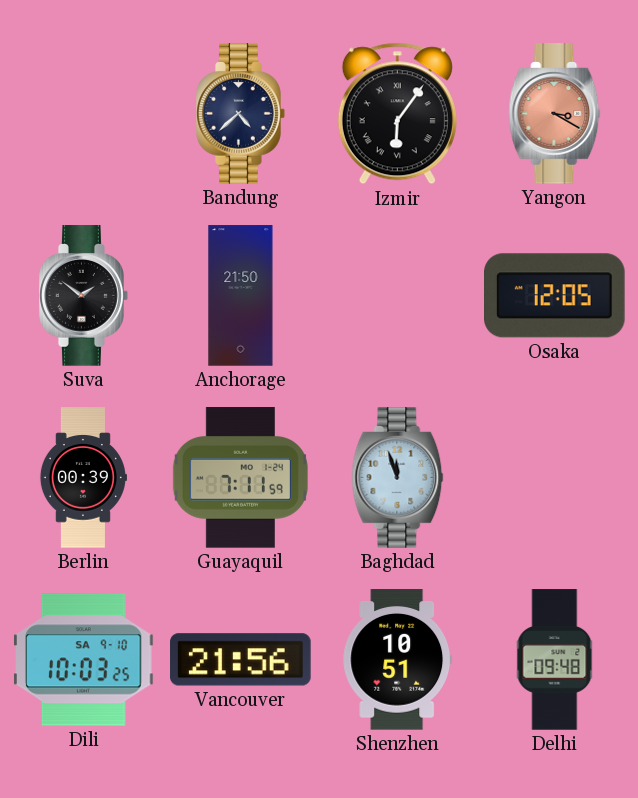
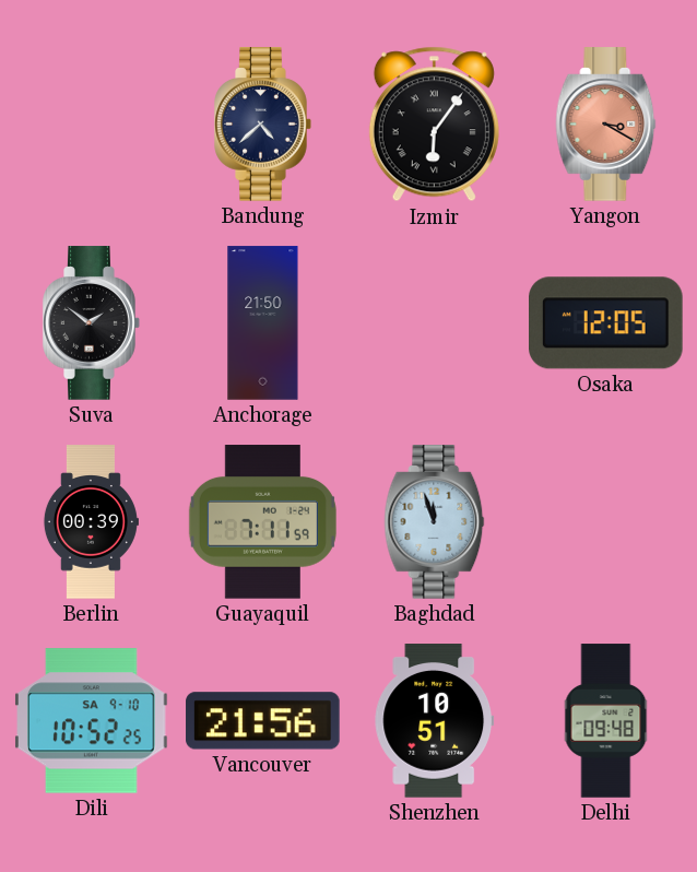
Dili: 10:03 -> 10:52 (92, 721)
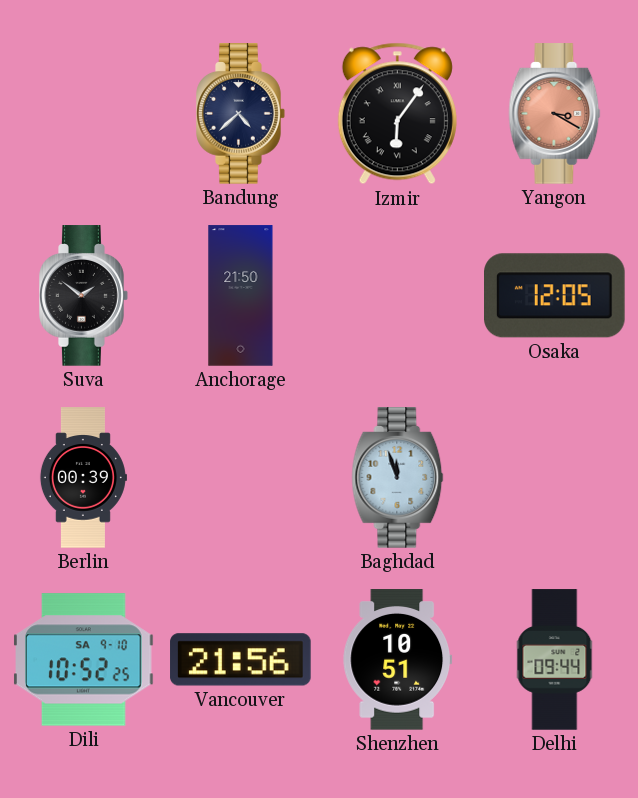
Guayaquil: 7:11 -> none (262, 522)
Delhi: 09:48 -> 09:44 (555, 660)
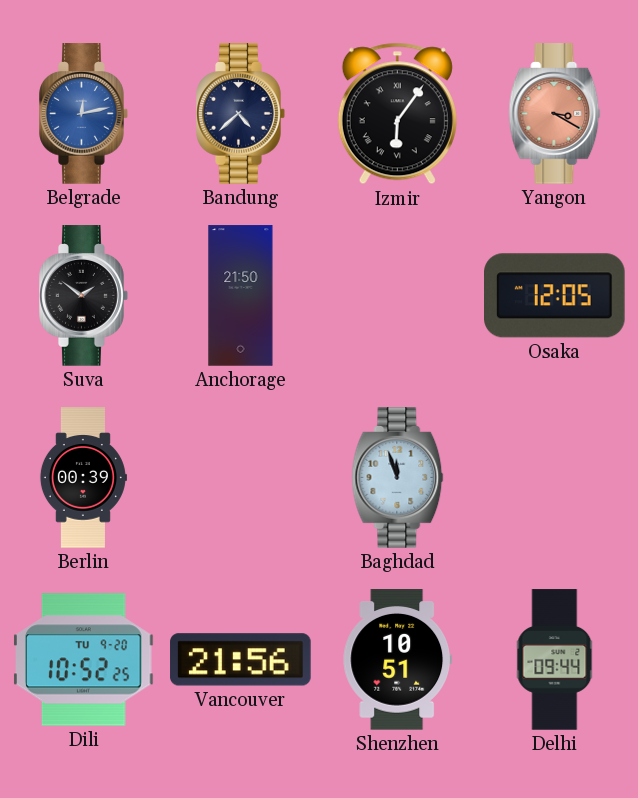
Belgrade: none -> 12:13 (84, 114)
Dili date: SA 9-10 -> TU 9-20 (84, 660)
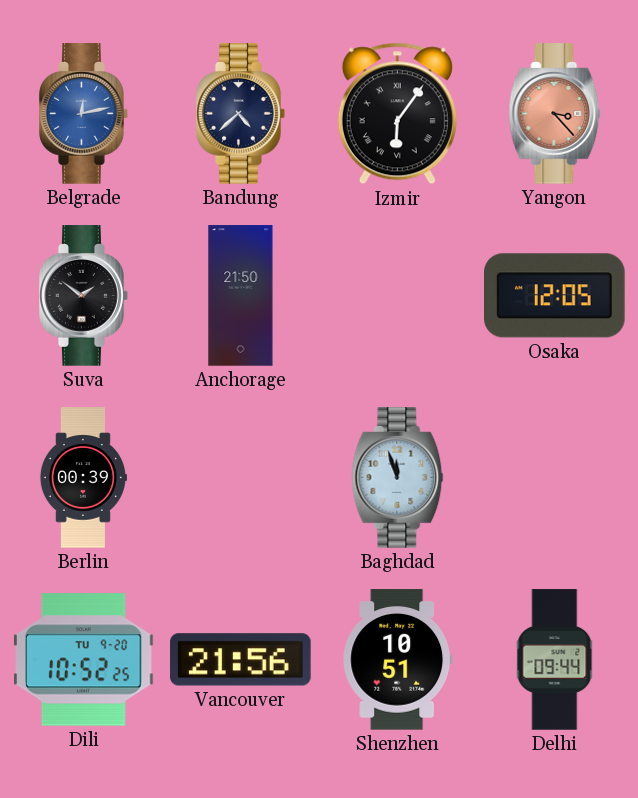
Yangon: 3:20 -> 3:23 (555, 114)
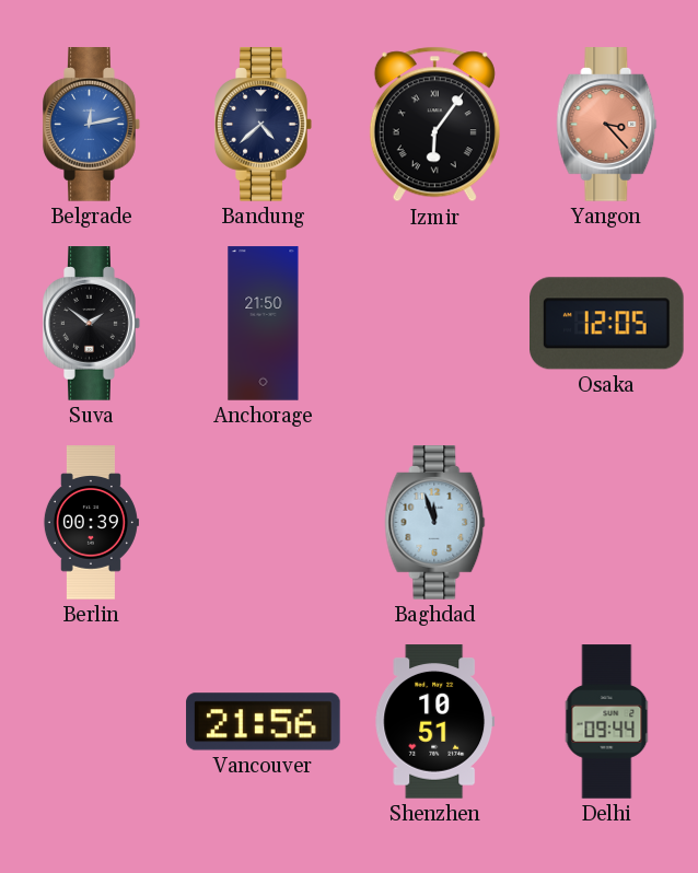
Dili: 10:52 -> none (84, 660)
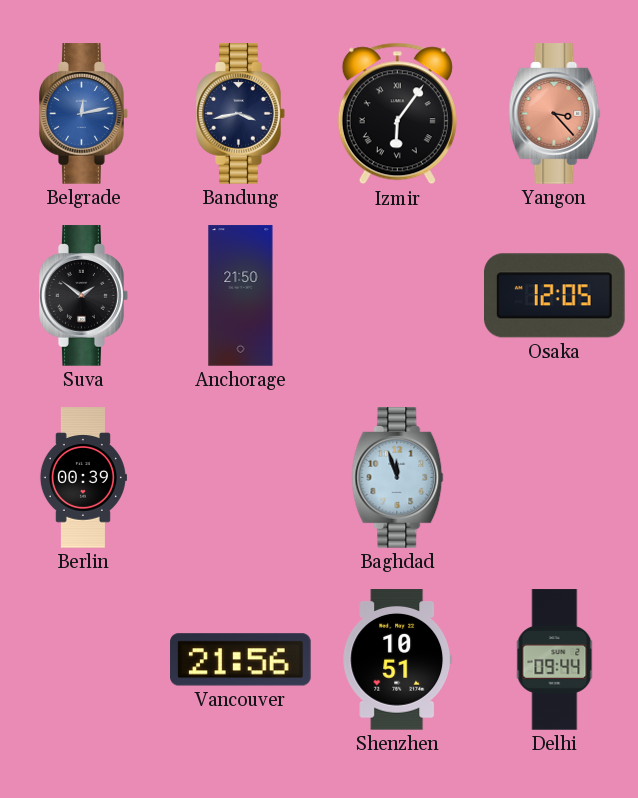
Bandung: 4:38 -> 3:43 (241, 114)
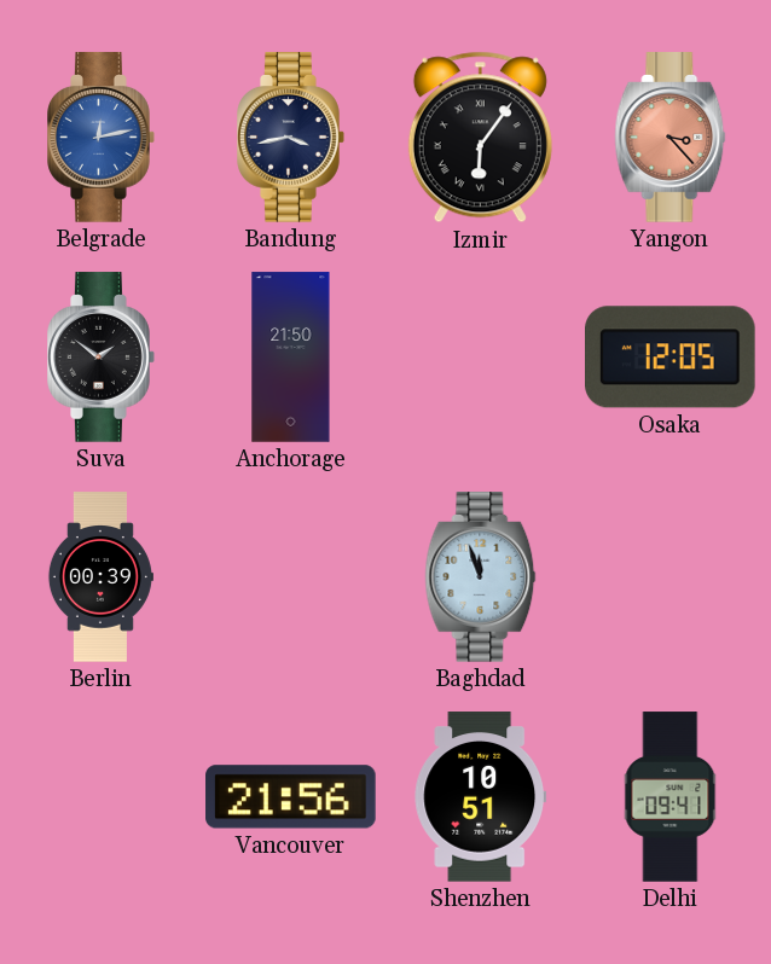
Delhi: 09:44 -> 09:41 (671, 797)
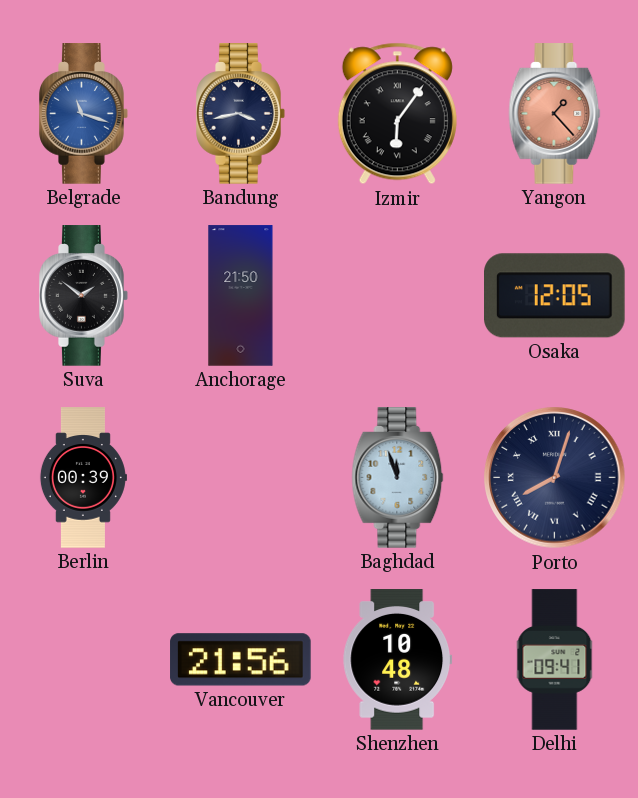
Belgrade: 12:13 -> 11:18 (84, 114)
Yangon: 3:23 -> 1:23 (555, 114)
Porto: none -> 8:03 (555, 478)
Shenzhen: 10:51 -> 10:48 (398, 660)
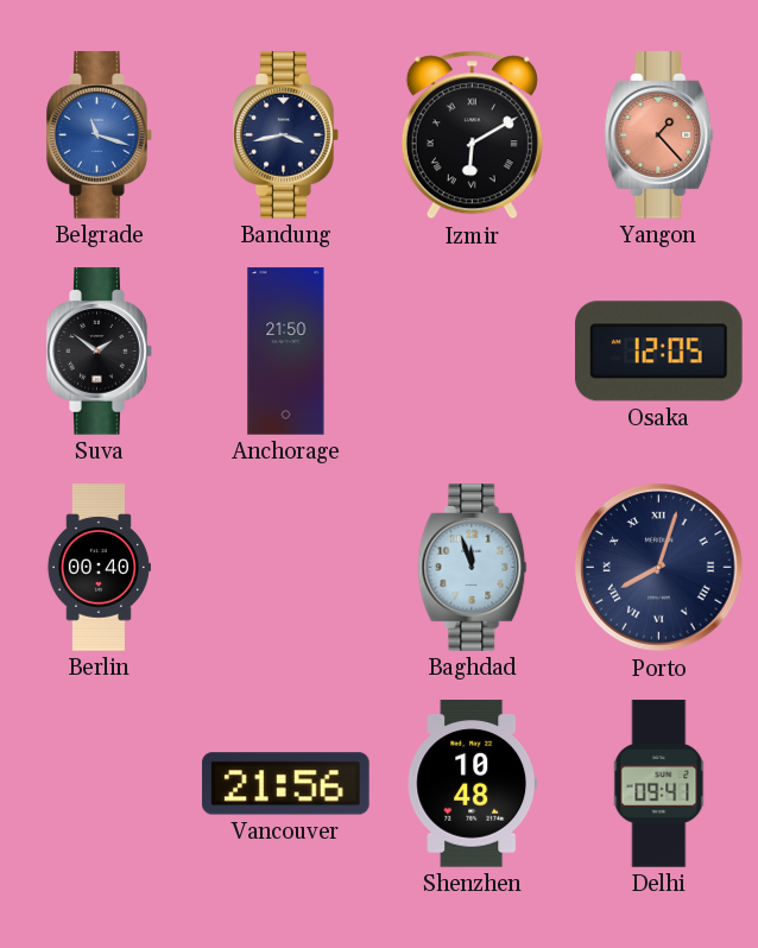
Izmir: 6:06 -> 6:10 (472, 135)
Berlin: 00:39 -> 00:40 (99, 568)
